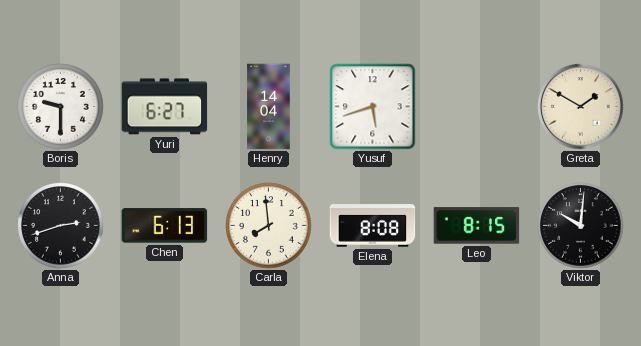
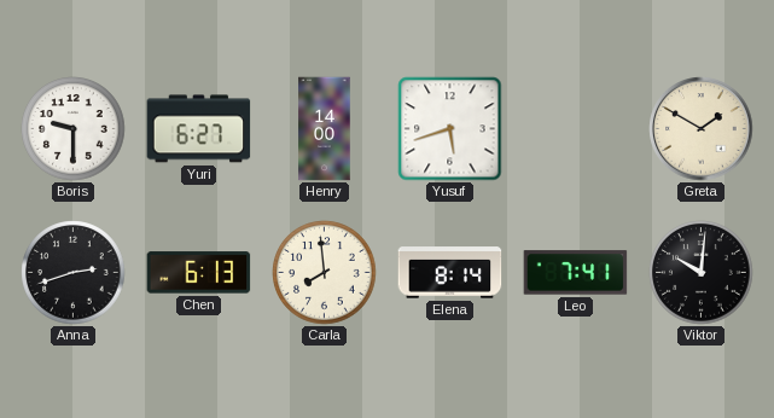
Henry: 14:04 -> 14:00 (325, 129)
Elena: 8:08 -> 8:14 (450, 273)
Leo: 8:15 -> 7:41 (576, 273)
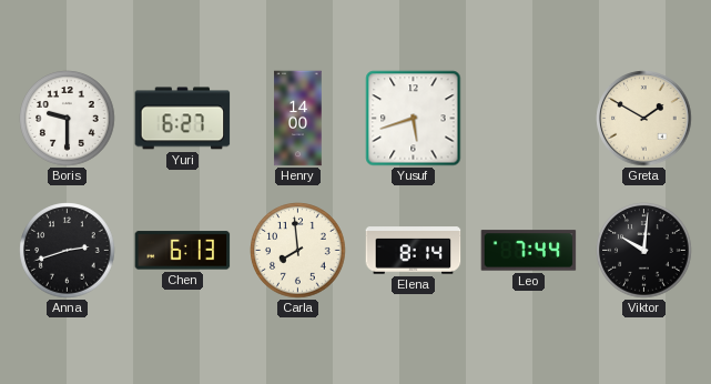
Leo: 7:41 -> 7:44 (529, 251)
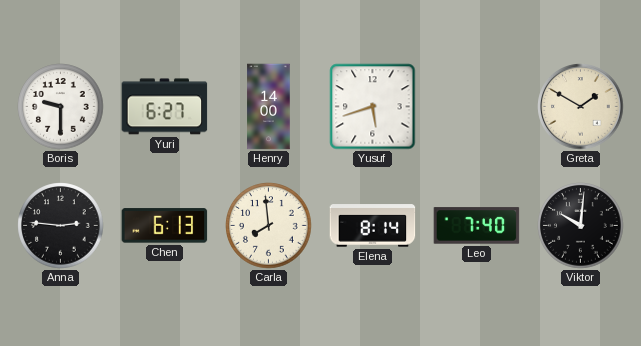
Anna: 2:42 -> 2:46 (61, 226)
Leo: 7:44 -> 7:40 (477, 226)
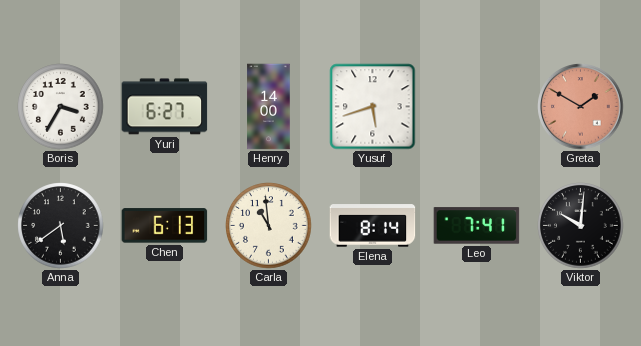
Boris: 9:30 -> 3:35 (61, 107)
Greta dial: cream -> salmon (581, 107)
Anna: 2:46 -> 5:39 (61, 226)
Carla: 7:59 -> 10:59 (269, 226)
Leo: 7:40 -> 7:41 (477, 226)
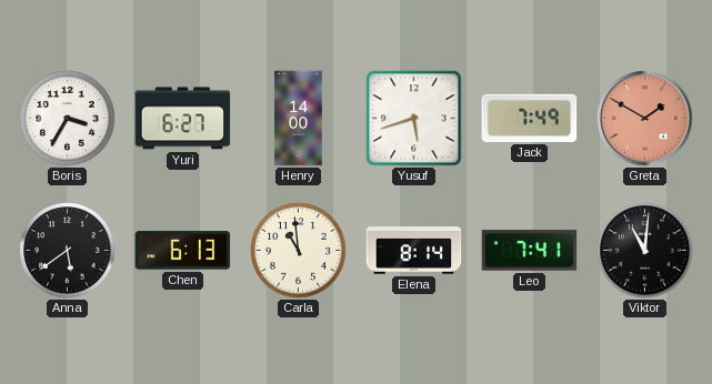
Jack: none -> 7:49 (530, 118)
Viktor: 10:01 -> 11:01 (645, 251)
